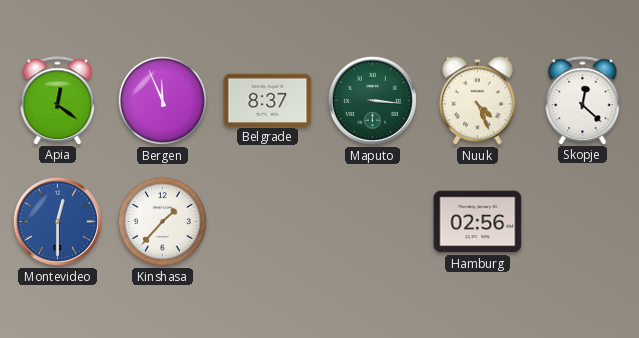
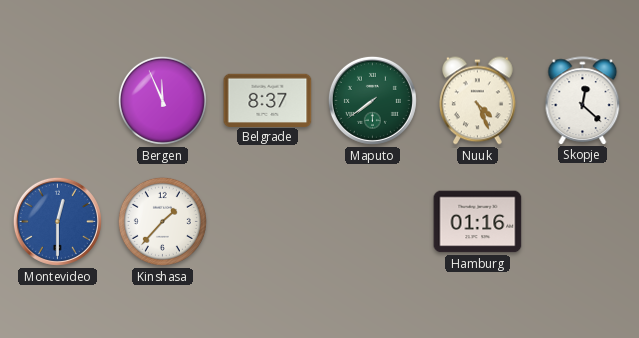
Apia: 12:21 -> none (58, 100)
Maputo: 3:16 -> 7:39 (372, 100)
Hamburg: 02:56 -> 01:16 (478, 222)
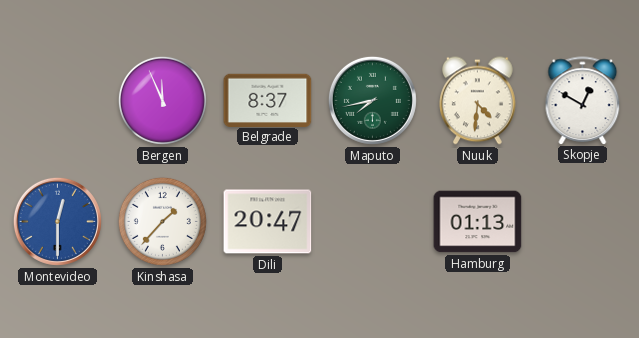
Maputo: 7:39 -> 7:43 (372, 100)
Nuuk: 4:26 -> 4:31 (478, 101)
Skopje: 12:22 -> 12:50 (583, 100)
Dili: none -> 20:47 (268, 222)
Hamburg: 01:16 -> 01:13 (478, 222)
